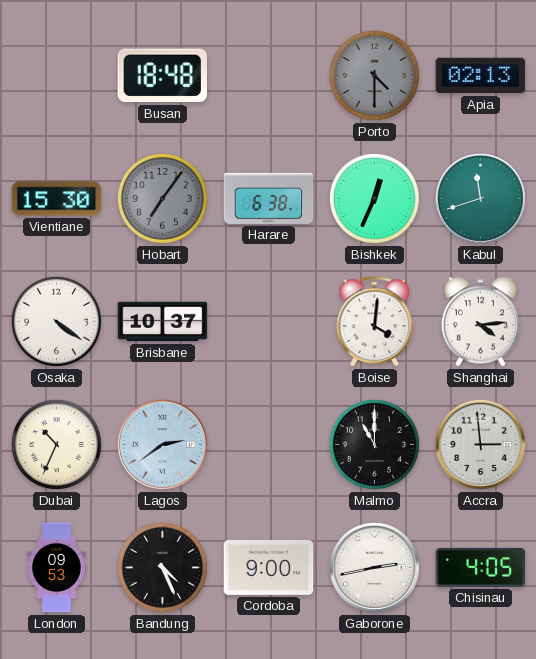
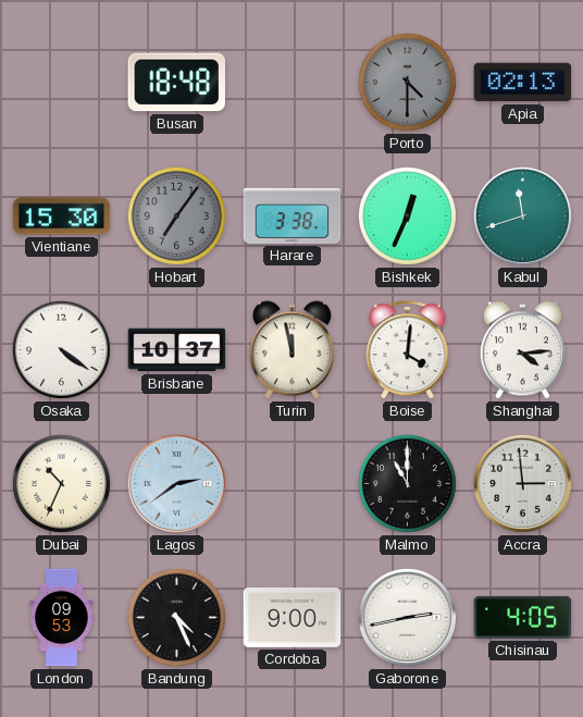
Harare: 6:38 -> 3:38 (293, 215)
Turin: none -> 11:58 (291, 350)
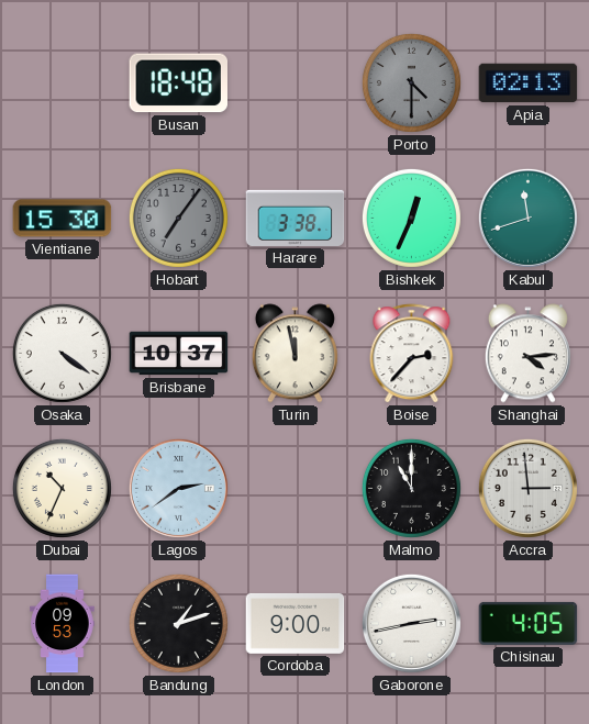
Boise: 4:01 -> 2:37 (412, 354)
Bandung: 4:26 -> 1:12 (178, 623)
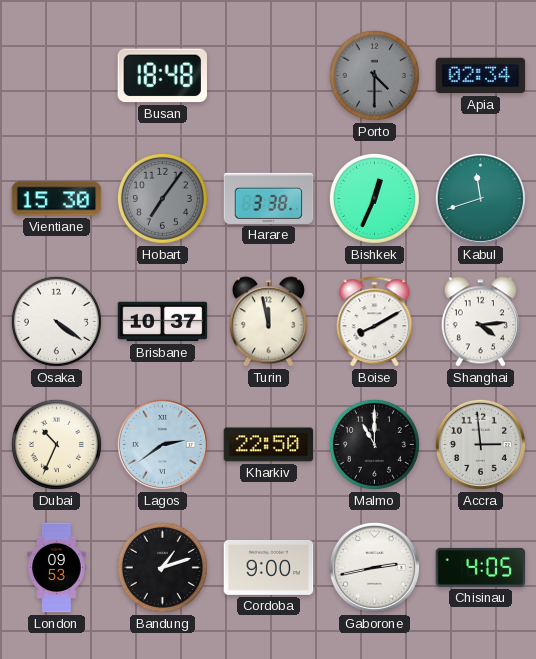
Apia: 02:13 -> 02:34 (481, 76)
Boise: 2:37 -> 8:10 (375, 322)
Kharkiv: none -> 22:50 (269, 445)
